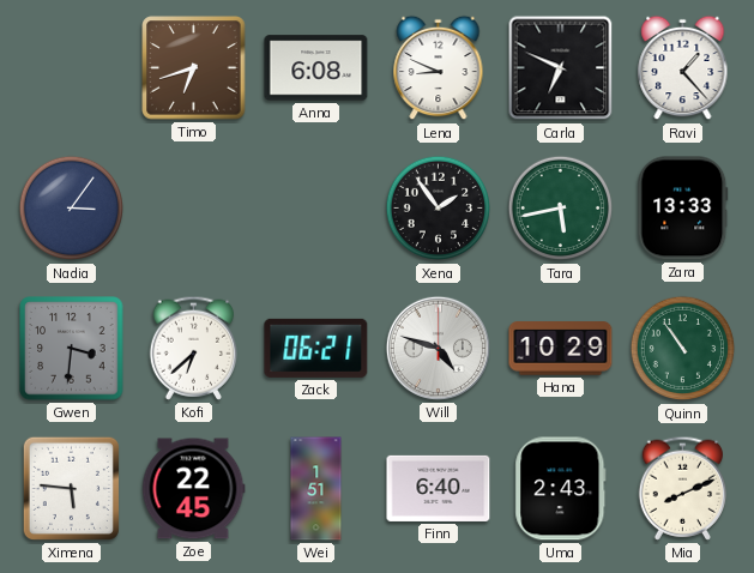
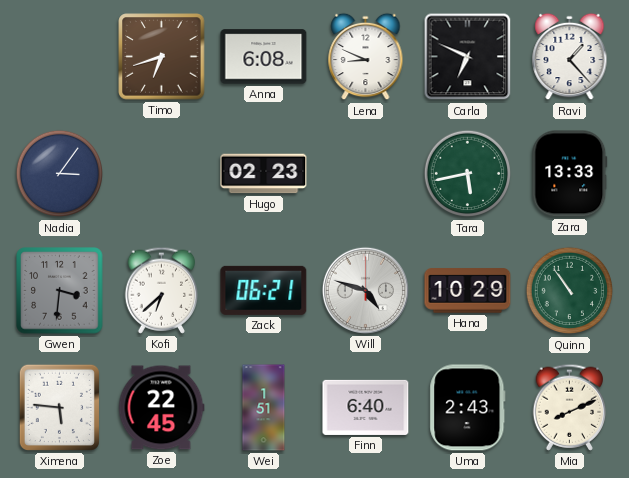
Hugo: none -> 02:23 (264, 174)
Xena: 1:54 -> none (439, 209)
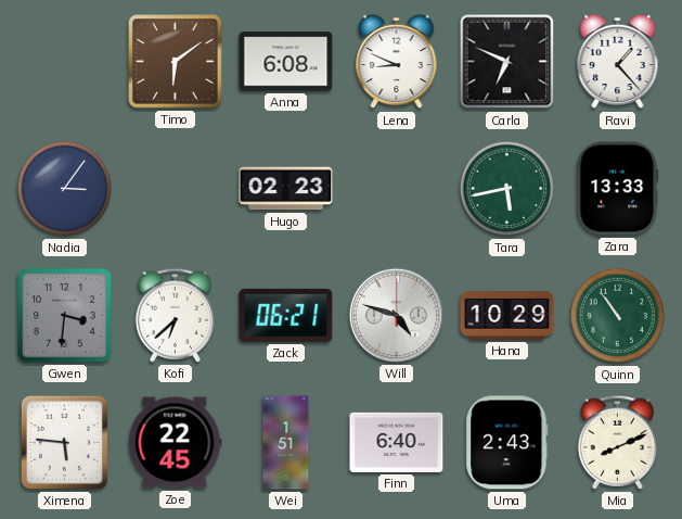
Timo: 6:42 -> 6:09 (176, 62)
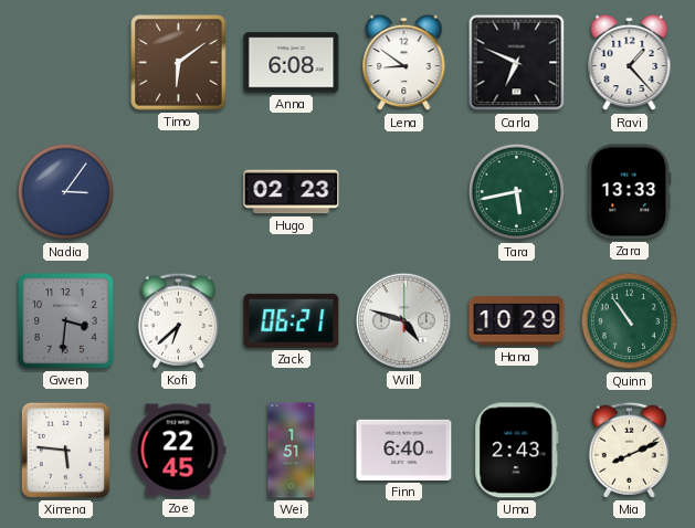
Lena: 8:49 -> 8:51 (404, 63)
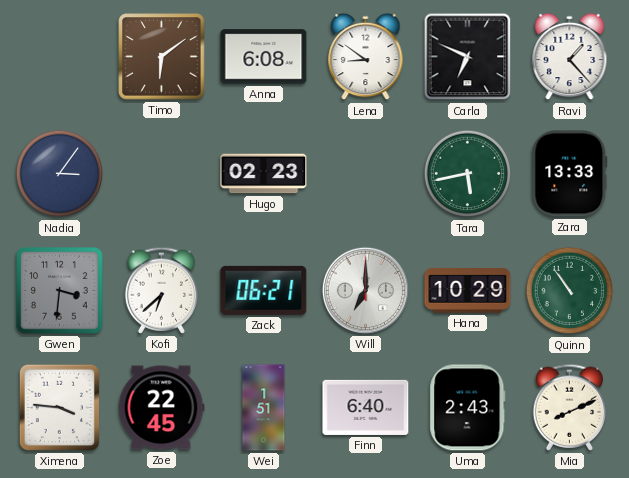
Will: 4:48 -> 7:00 (365, 290)
Ximena: 5:46 -> 3:46 (59, 407)
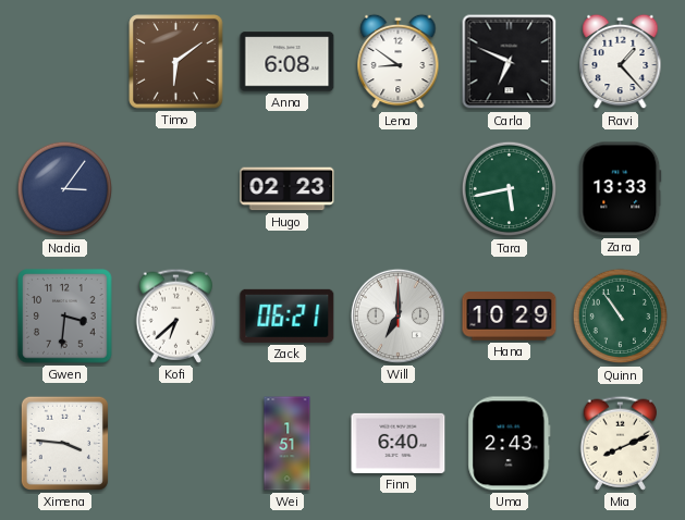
Zoe: 22:45 -> none (161, 408)
